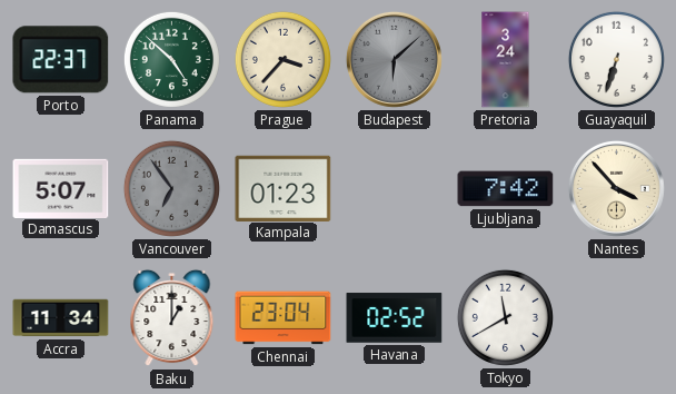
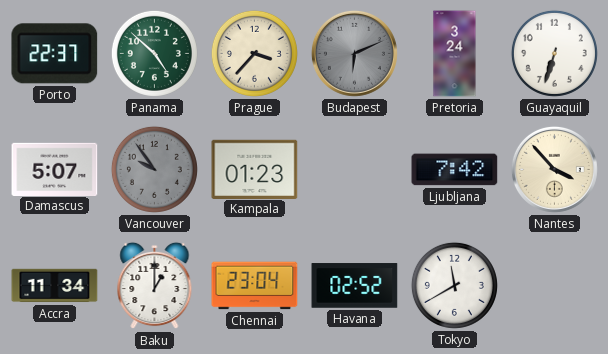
Budapest: 6:08 -> 6:11 (354, 53)
Vancouver: 6:54 -> 9:54 (154, 169)
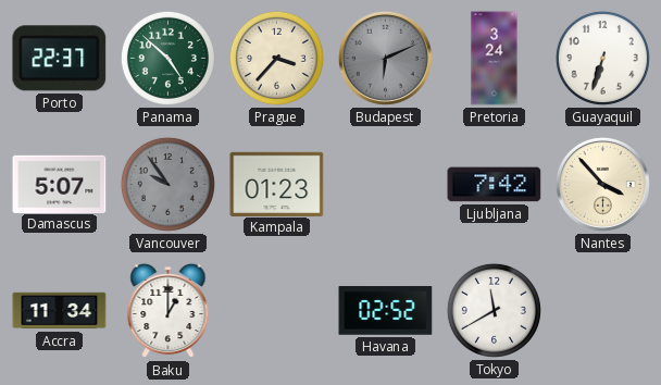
Chennai: 23:04 -> none (255, 286)
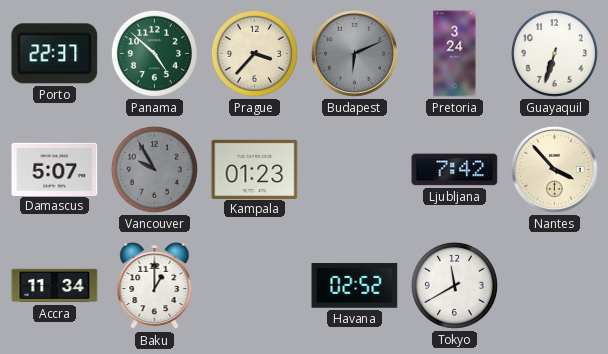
Vancouver: 9:54 -> 9:55 (154, 169)
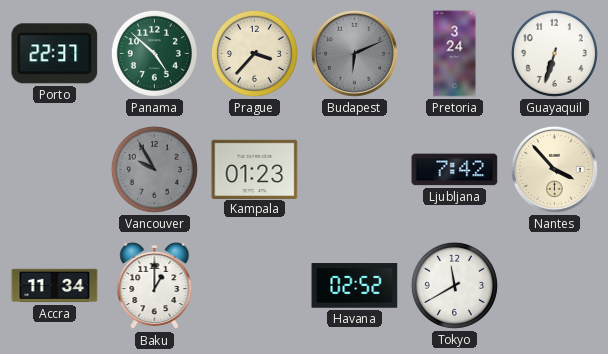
Damascus: 5:07 -> none (55, 169)
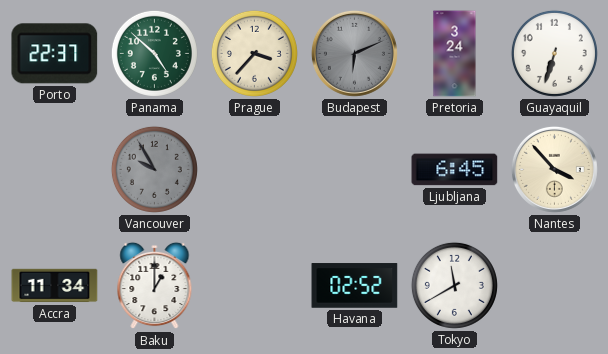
Kampala: 01:23 -> none (255, 169)
Ljubljana: 7:42 -> 6:45 (455, 170)
